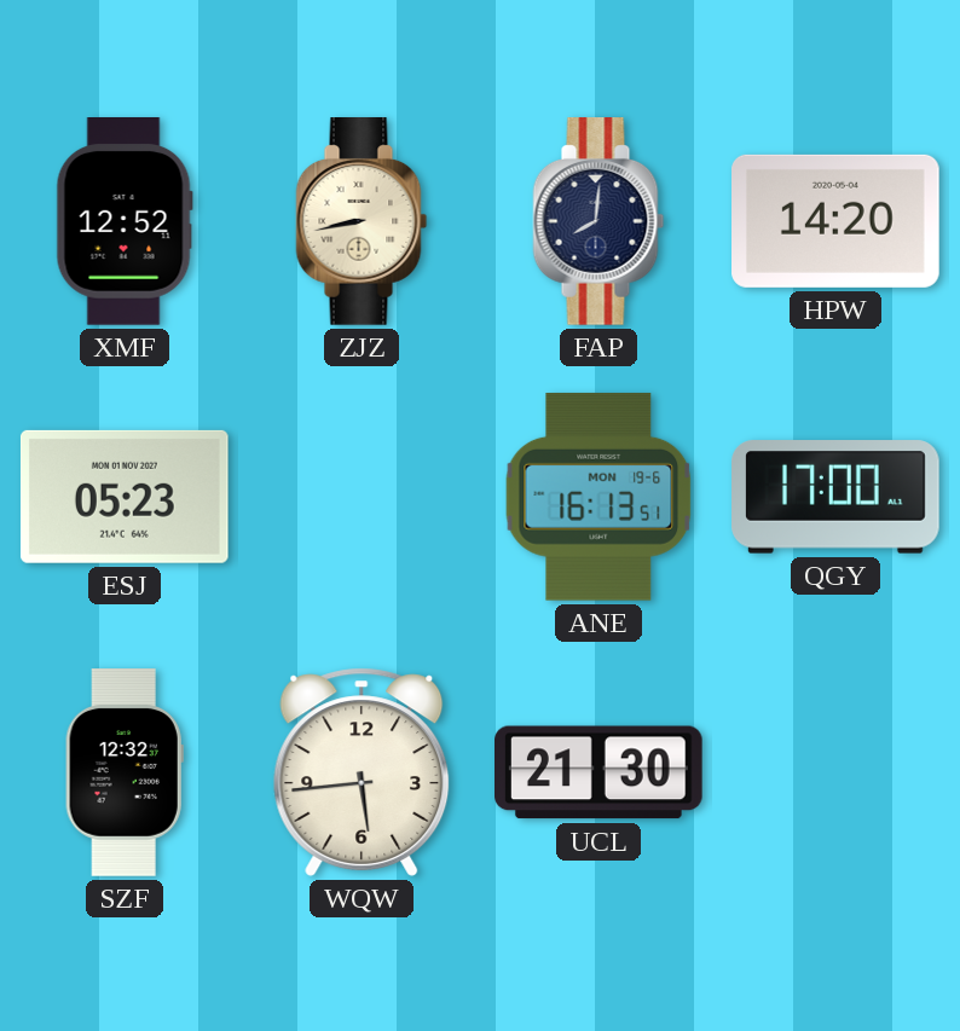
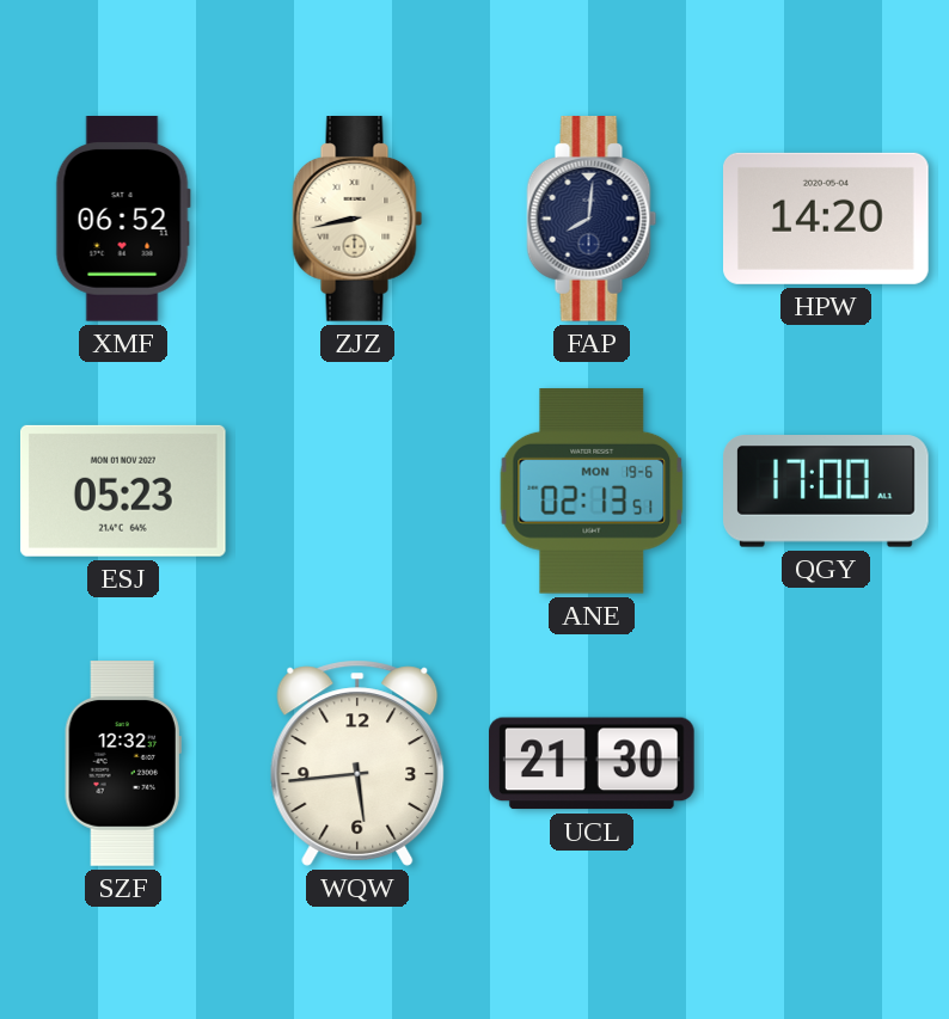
XMF: 12:52 -> 06:52 (123, 220)
ANE: 16:13 -> 02:13 (592, 491)
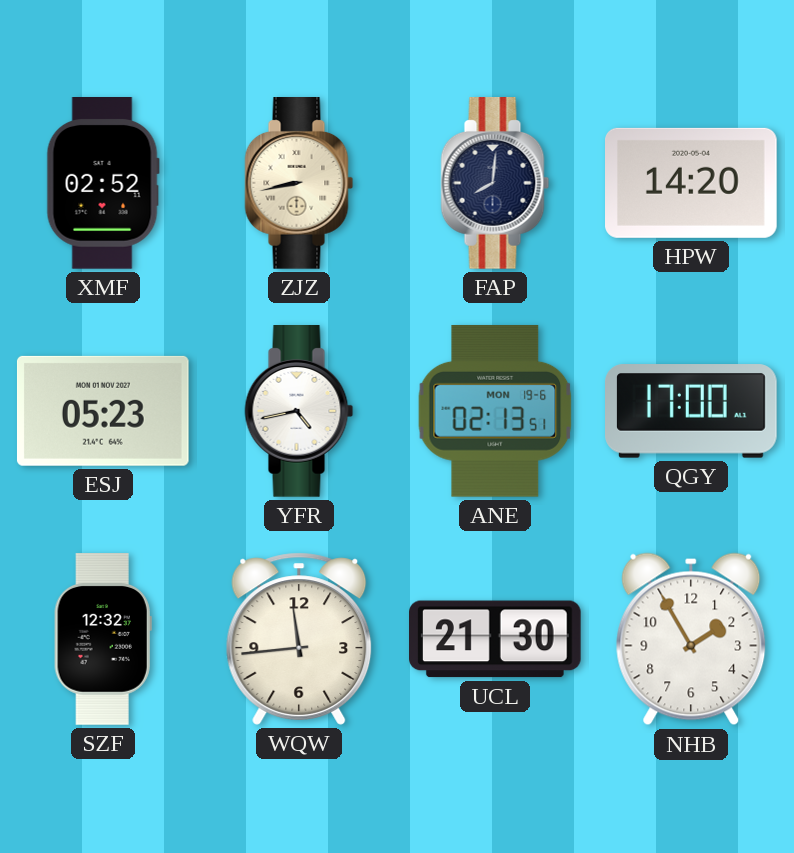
XMF: 06:52 -> 02:52 (103, 184)
YFR: none -> 4:43 (299, 412)
WQW: 5:44 -> 11:44 (299, 639)
NHB: none -> 1:55 (691, 639)
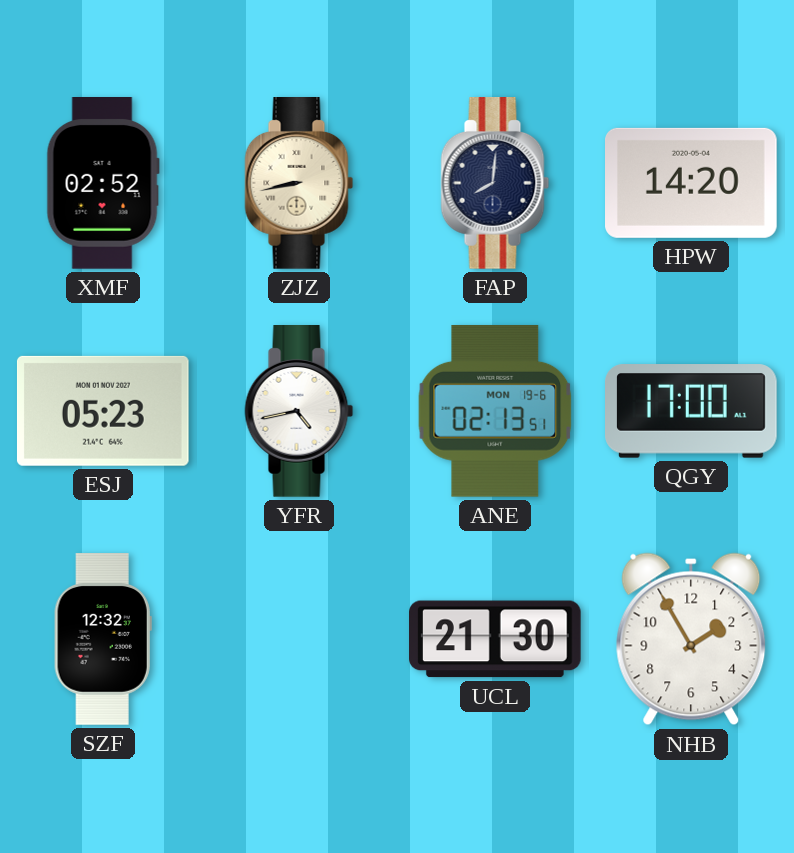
WQW: 11:44 -> none (299, 639)
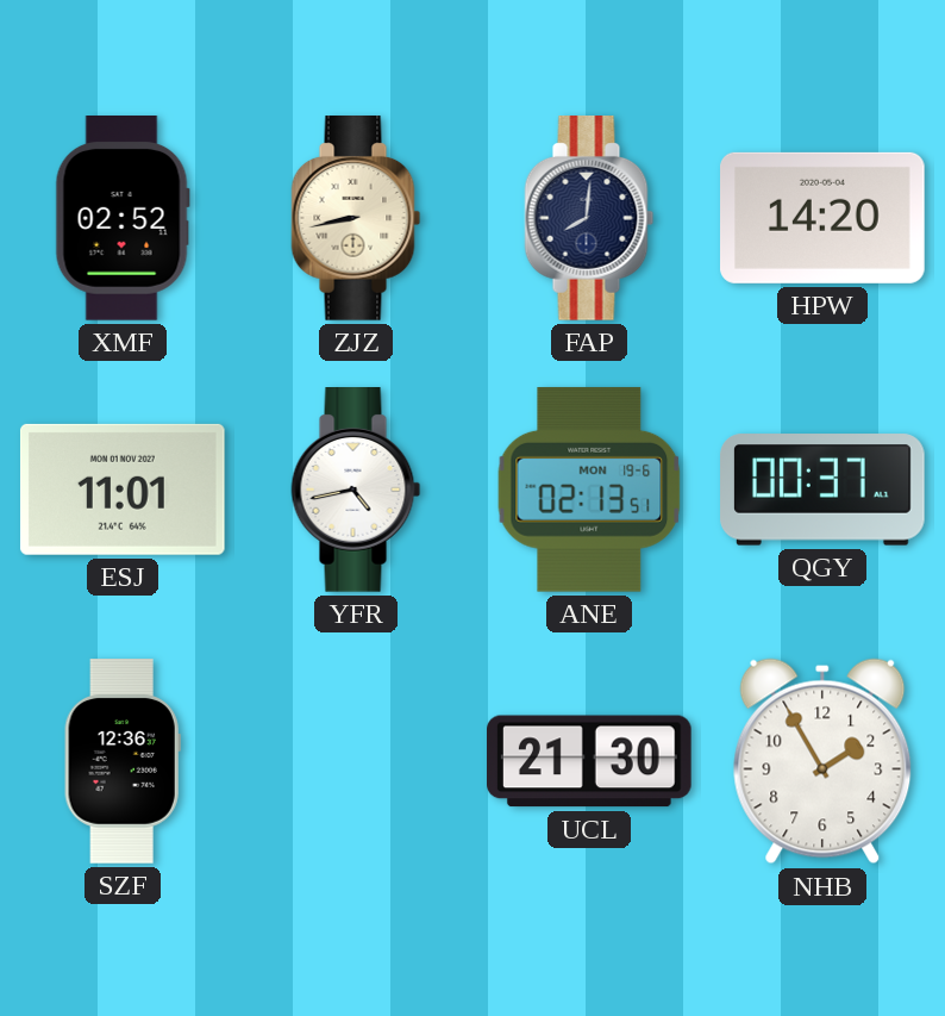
ESJ: 05:23 -> 11:01 (123, 490)
QGY: 17:00 -> 00:37 (822, 490)
SZF: 12:32 -> 12:36 (123, 761)
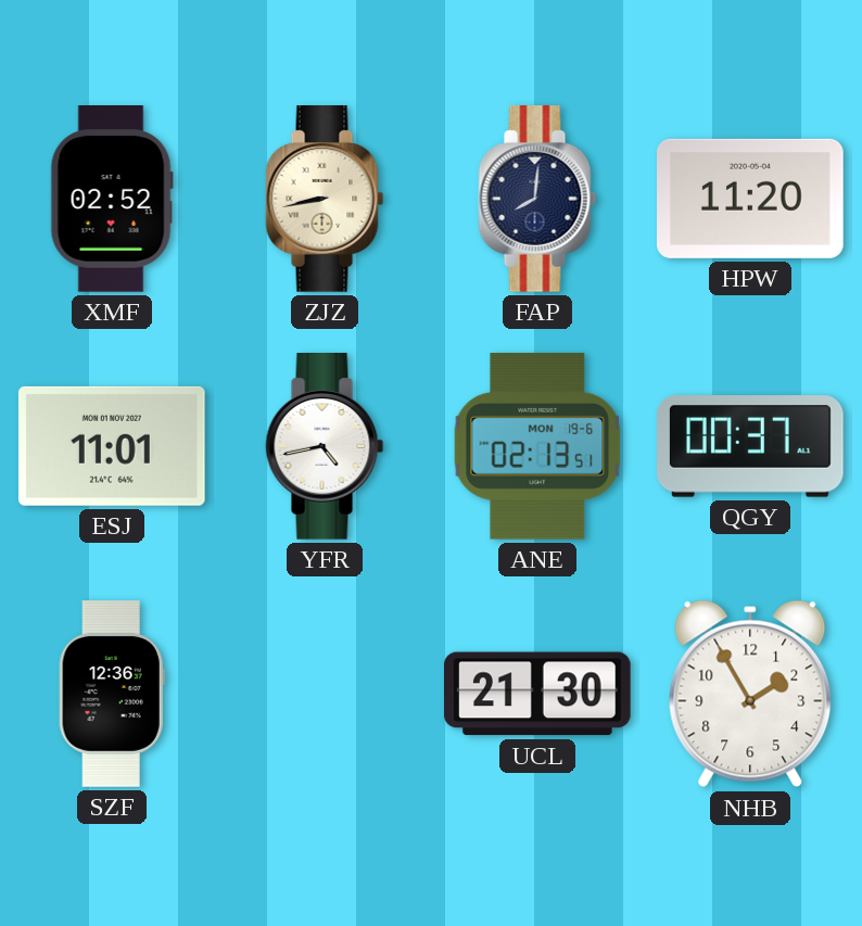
HPW: 14:20 -> 11:20 (751, 199)
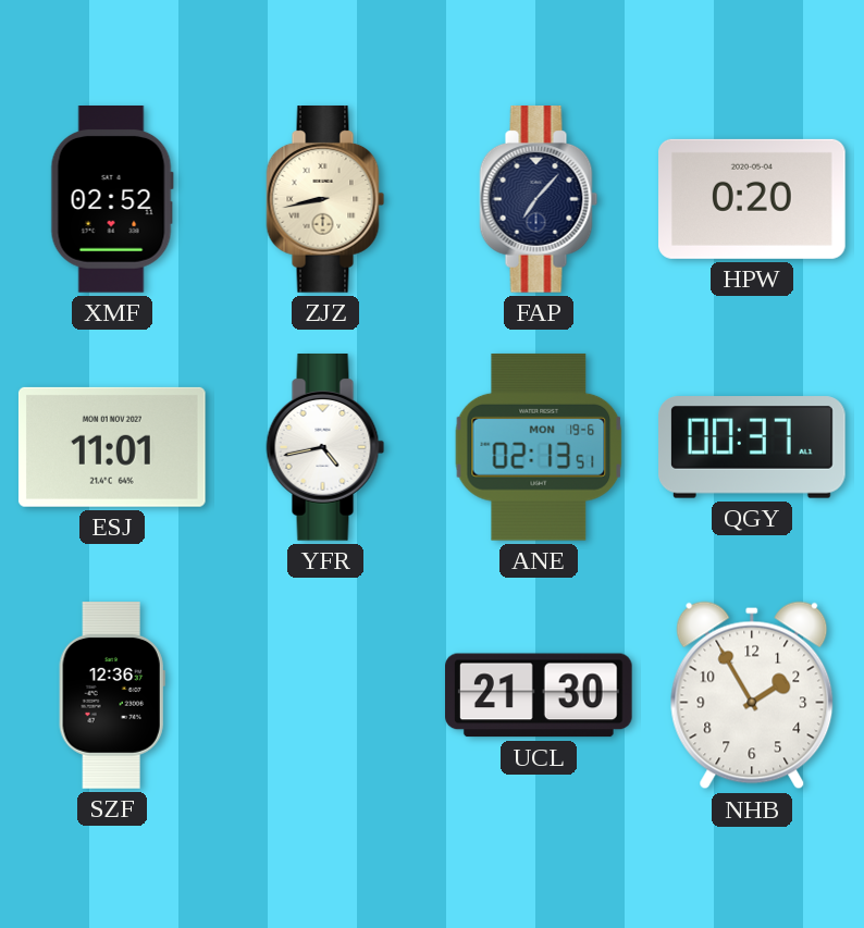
FAP: 8:01 -> 7:07 (539, 200)
HPW: 11:20 -> 0:20 (753, 199)
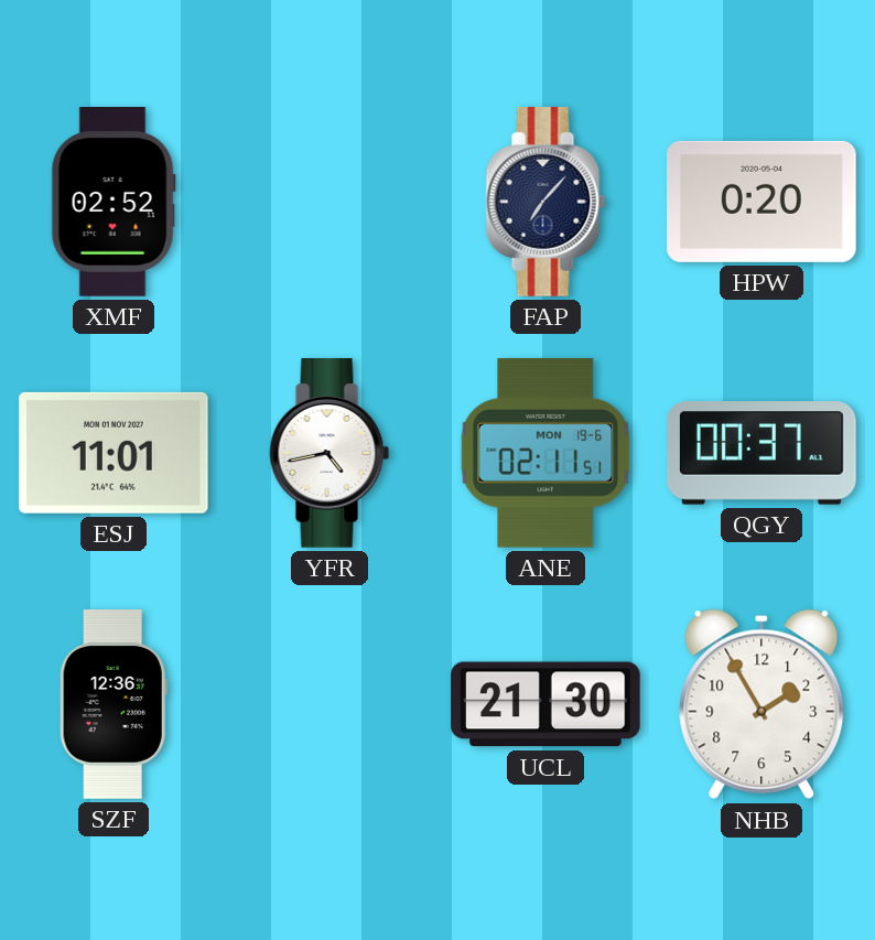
ZJZ: 8:43 -> none (325, 200)
ANE: 02:13 -> 02:11 (545, 453)
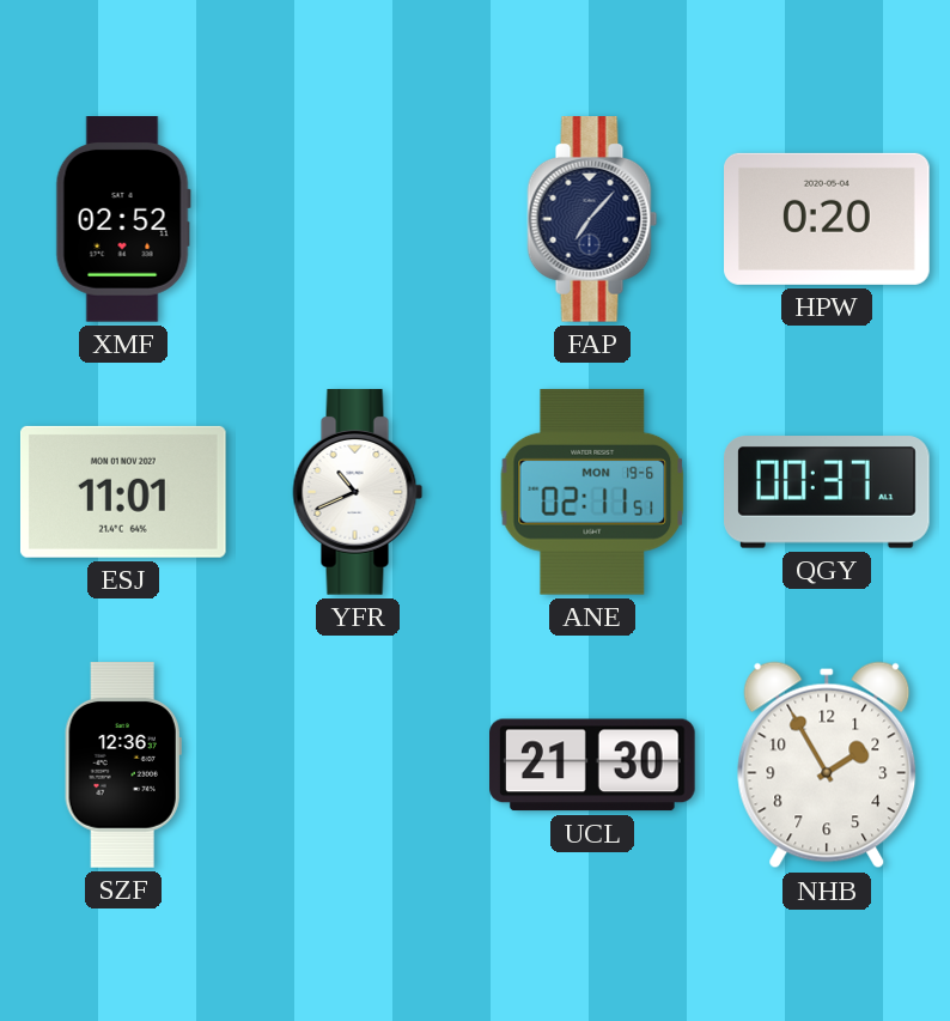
YFR: 4:43 -> 10:41 (358, 493)
